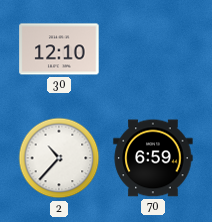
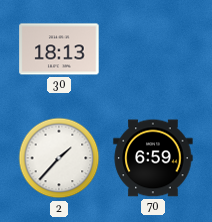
30: 12:10 -> 18:13 (59, 49)
2: 10:37 -> 1:37 (59, 158)
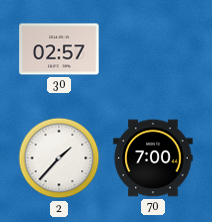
30: 18:13 -> 02:57 (59, 49)
70: 6:59 -> 7:00 (153, 158)
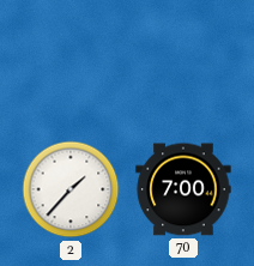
30: 02:57 -> none (59, 49)
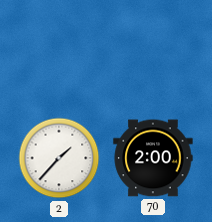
70: 7:00 -> 2:00 (153, 158)
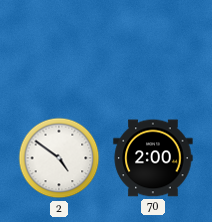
2: 1:37 -> 4:51 (59, 158)
